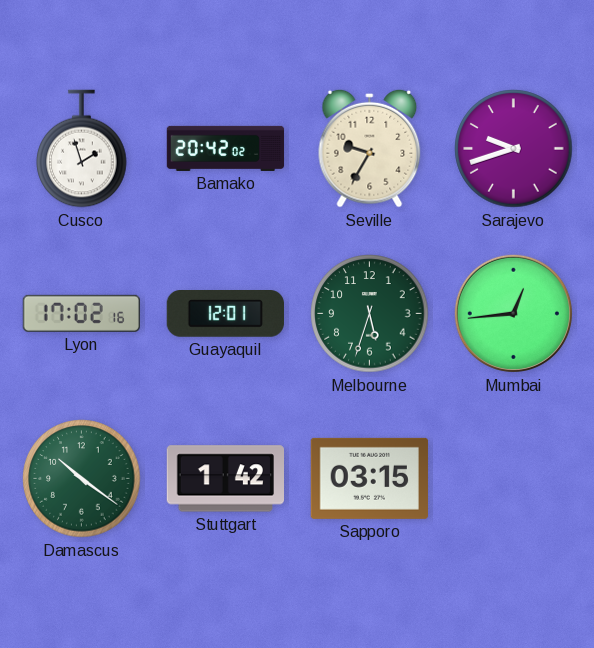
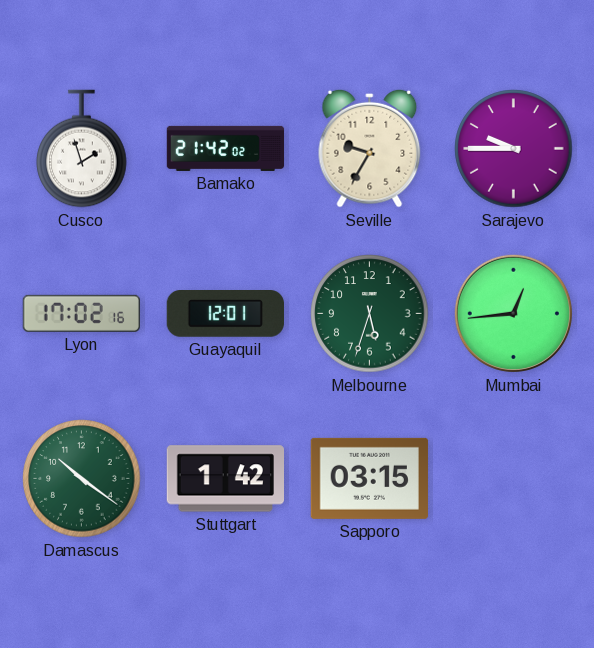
Bamako: 20:42 -> 21:42 (226, 148)
Sarajevo: 9:42 -> 9:45 (514, 149)
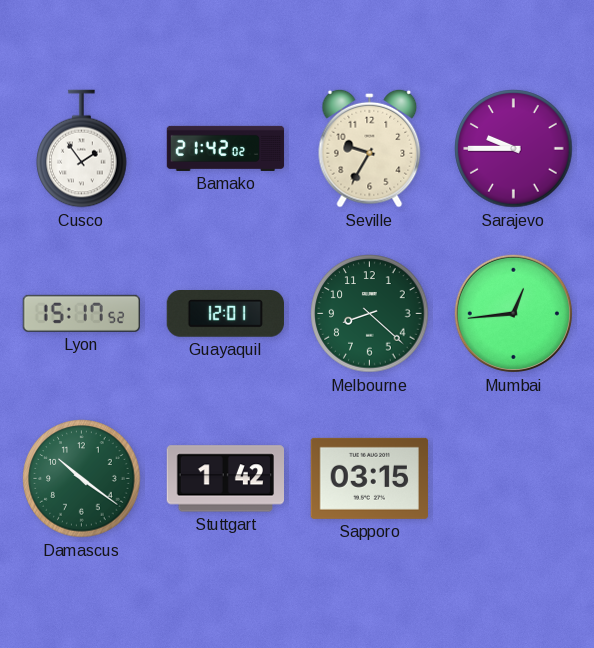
Cusco: 1:57 -> 1:54 (82, 149)
Lyon: 17:02 -> 15:17 (81, 313)
Melbourne: 5:33 -> 8:22 (370, 314)
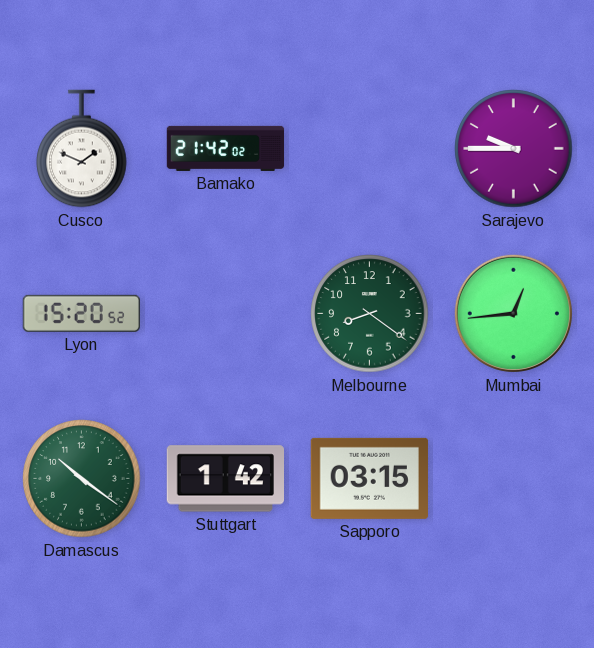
Cusco: 1:54 -> 1:49 (82, 149)
Seville: 9:35 -> none (370, 148)
Lyon: 15:17 -> 15:20 (81, 313)
Guayaquil: 12:01 -> none (225, 314)
Melbourne: 8:22 -> 8:21 (370, 314)
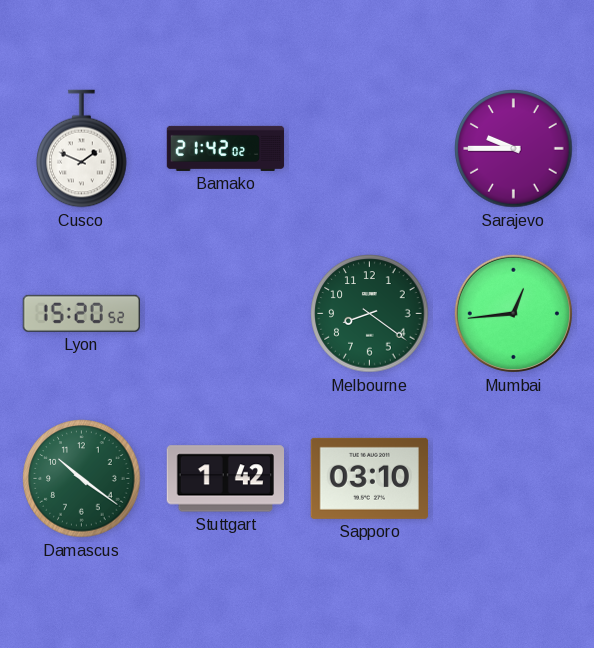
Sapporo: 03:15 -> 03:10 (369, 478)
